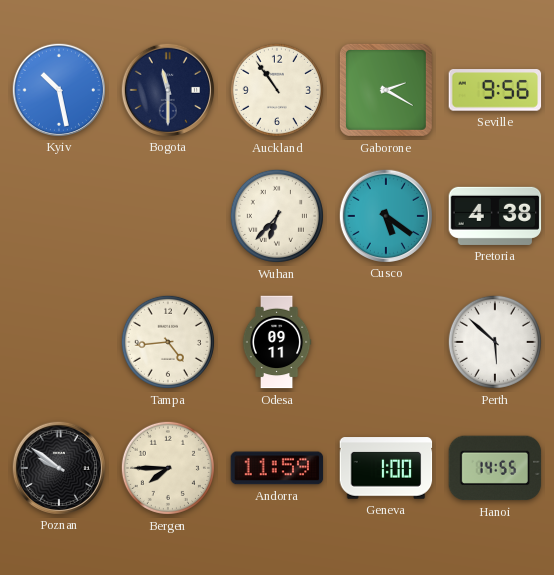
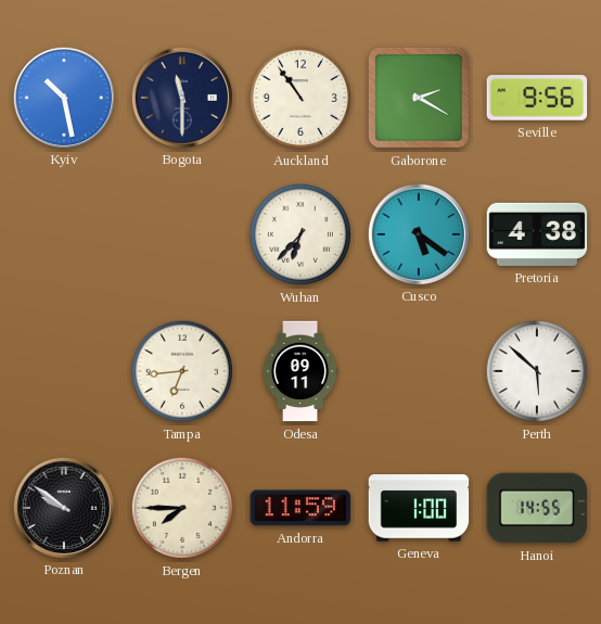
Tampa: 4:44 -> 6:44 (182, 371)
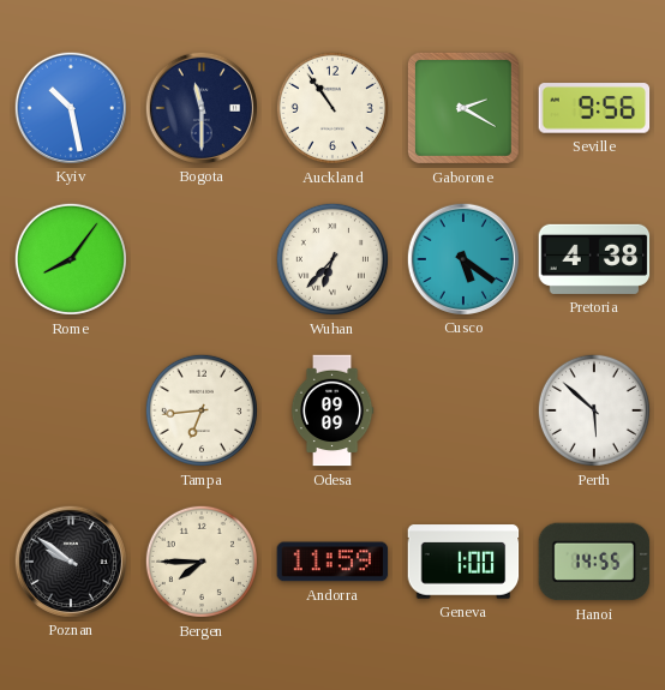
Rome: none -> 8:06 (71, 259)
Odesa: 09:11 -> 09:09 (332, 410)
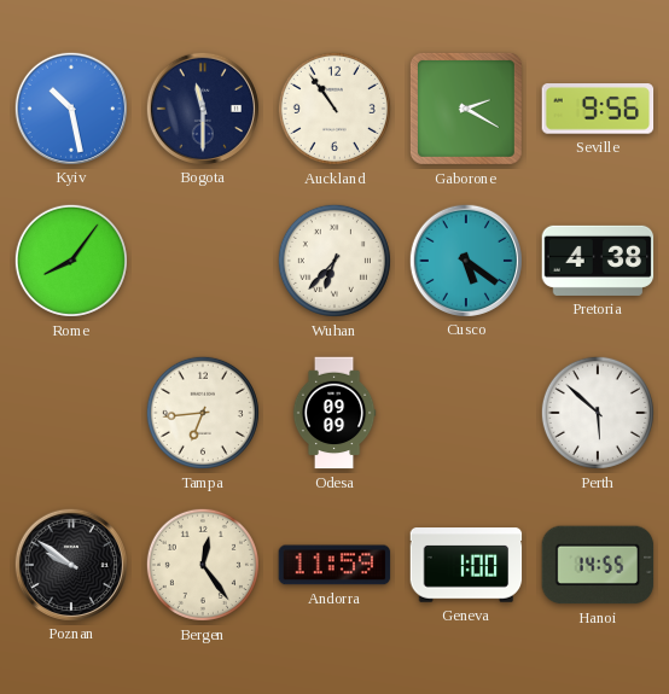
Bergen: 7:45 -> 12:24 (203, 565)
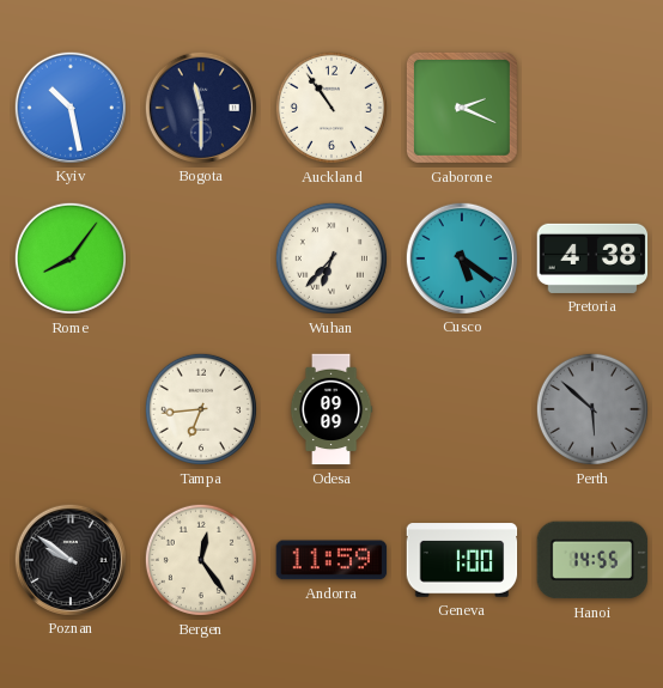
Gaborone: 2:20 -> 2:19 (462, 108)
Seville: 9:56 -> none (598, 109)
Perth dial: white -> grey (592, 409)
